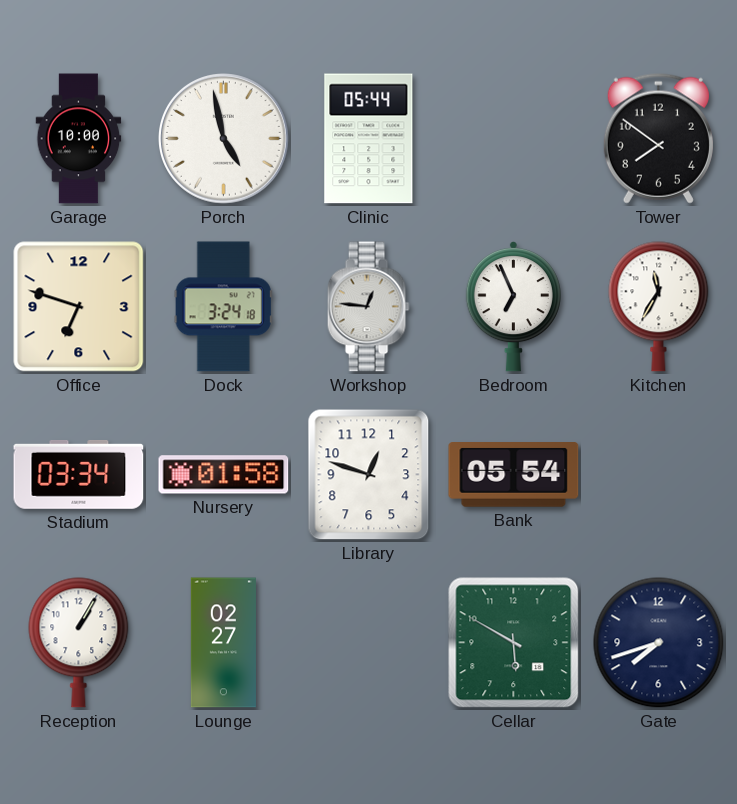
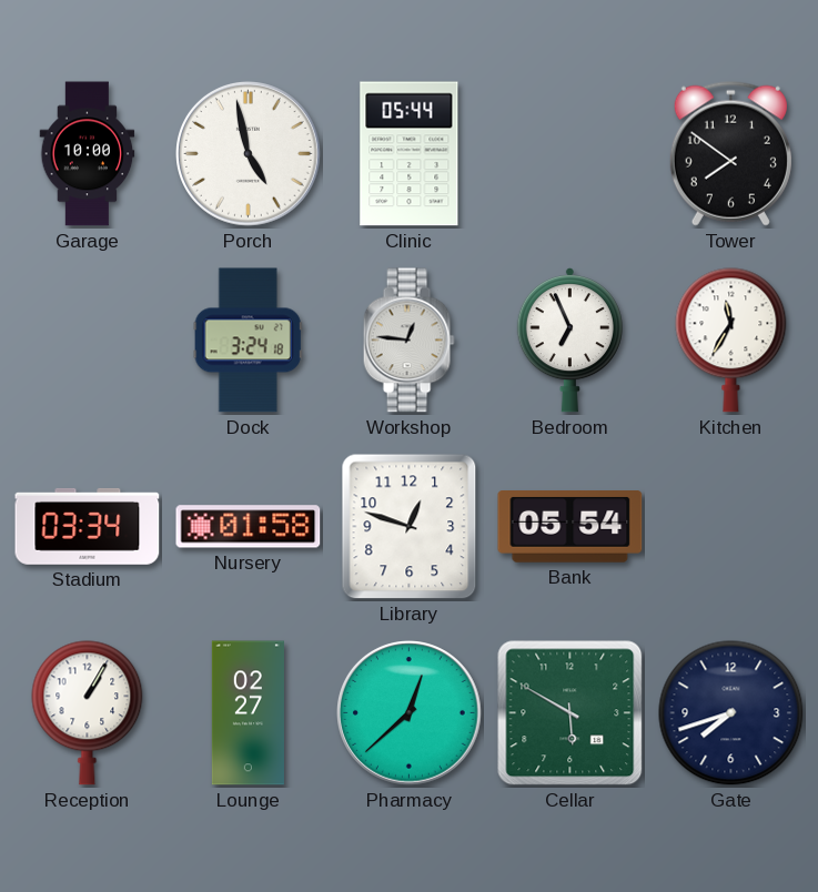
Office: 6:48 -> none (79, 307)
Pharmacy: none -> 12:38 (410, 713)
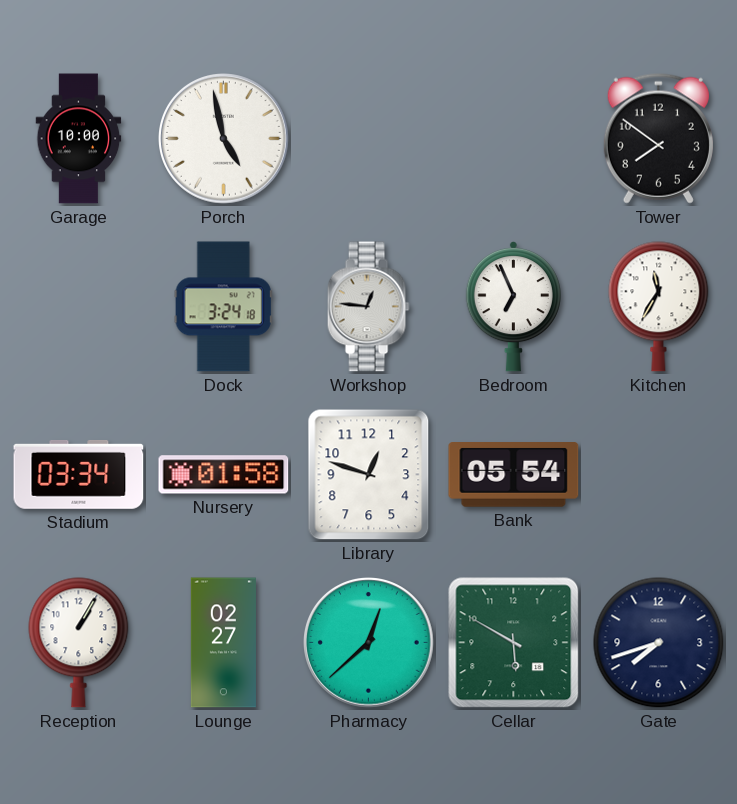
Clinic: 05:44 -> none (410, 154)
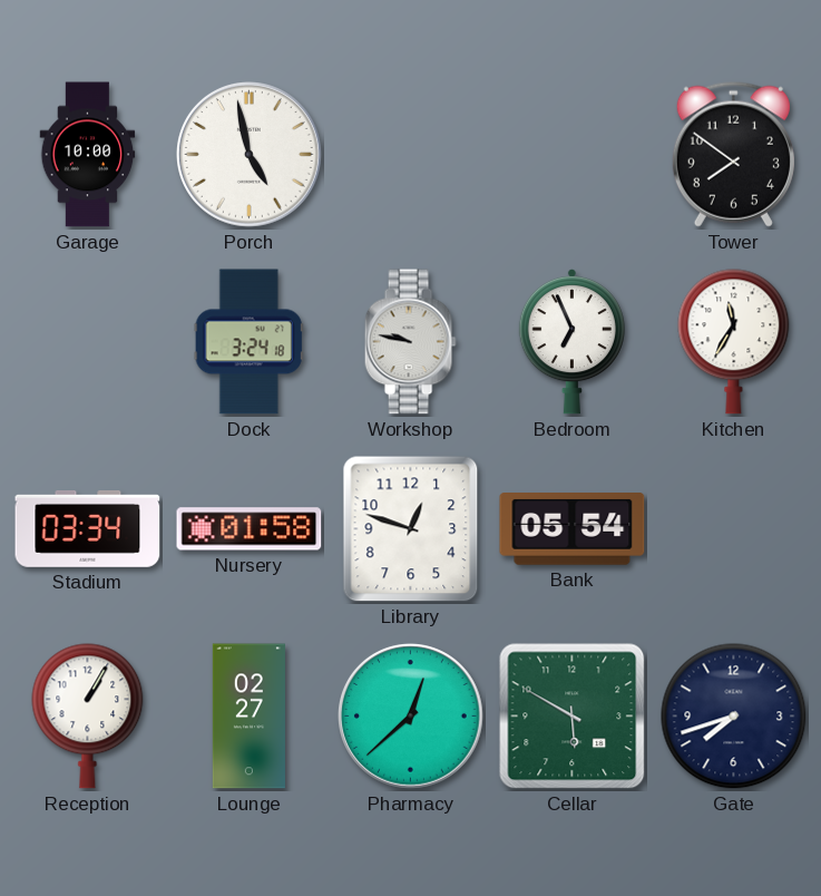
Workshop: 12:46 -> 9:47 (410, 342)
